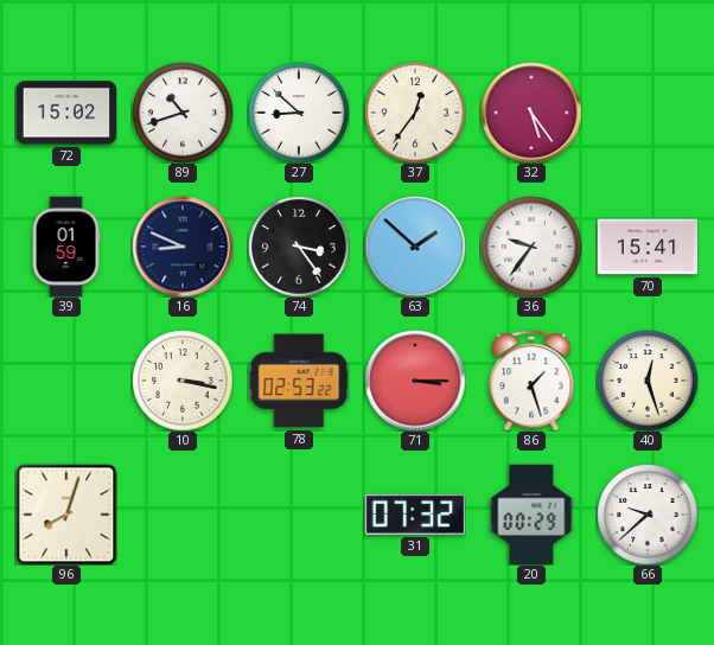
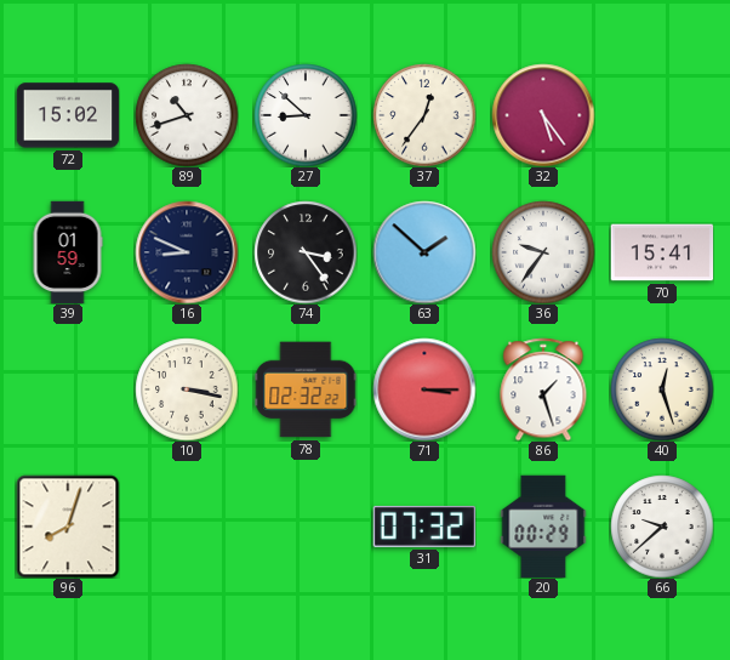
78: 02:53 -> 02:32 (306, 389)
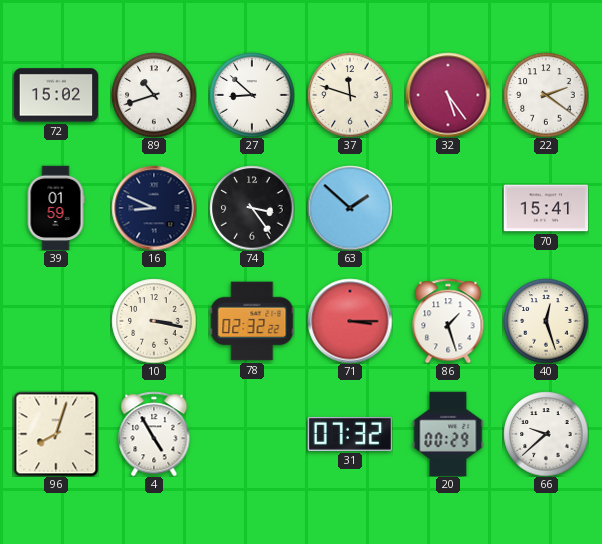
37: 12:36 -> 11:48 (350, 95)
22: none -> 2:21 (546, 95)
36: 9:36 -> none (543, 252)
4: none -> 4:55 (154, 434)
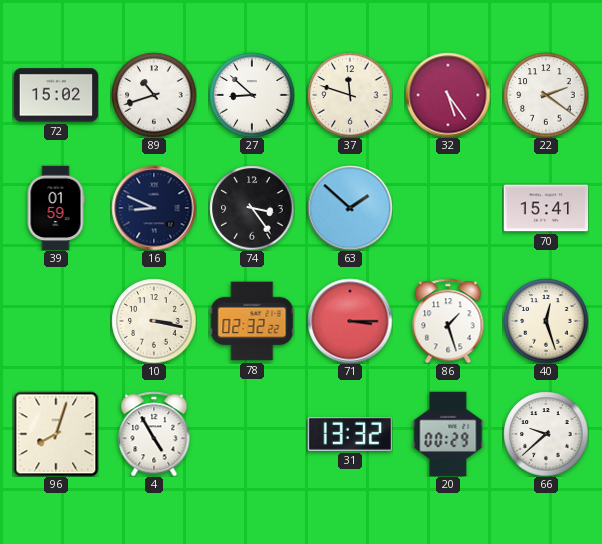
31: 07:32 -> 13:32 (350, 434)
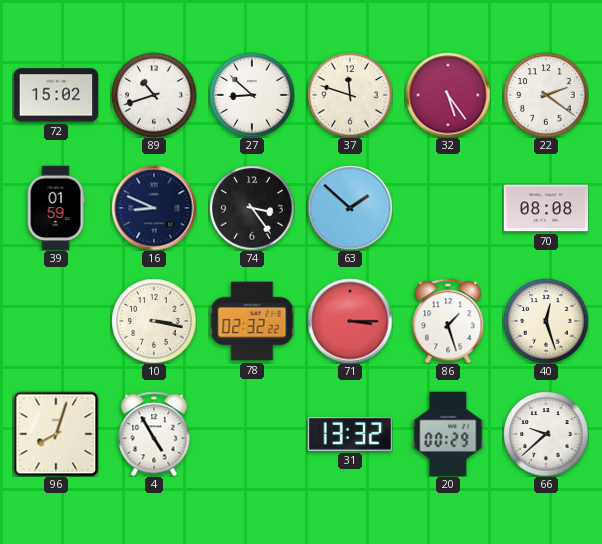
70: 15:41 -> 08:08 (546, 208)
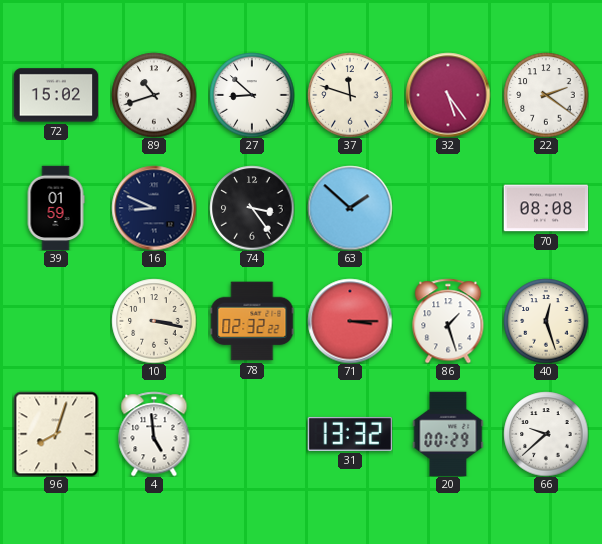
4: 4:55 -> 4:59 (154, 434)
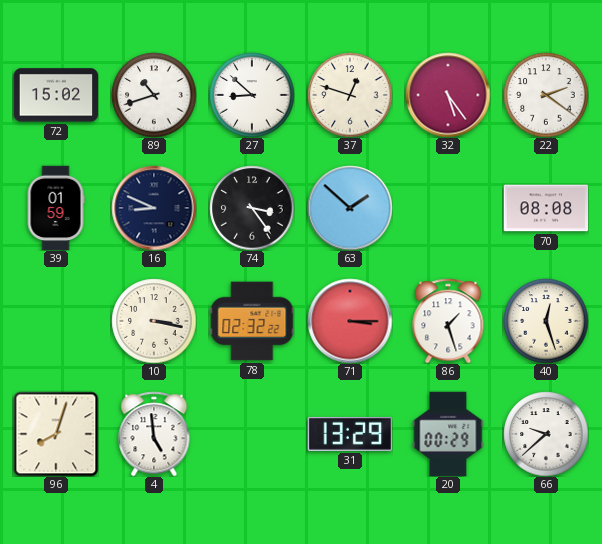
37: 11:48 -> 12:48 (350, 95)
31: 13:32 -> 13:29 (350, 434)
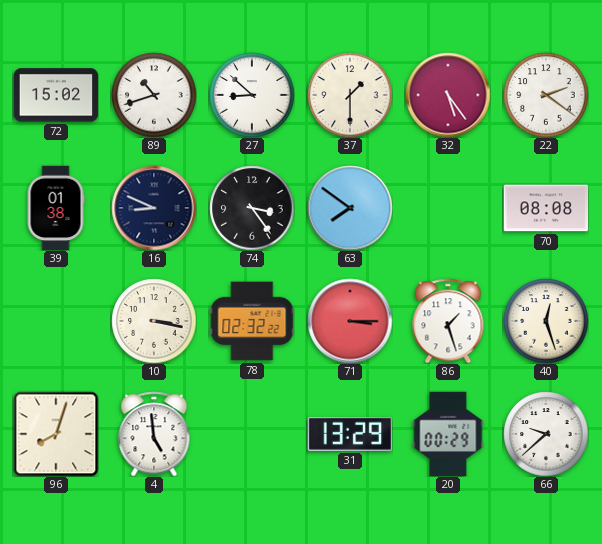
37: 12:48 -> 1:30 (350, 95)
39: 01:59 -> 01:38 (56, 208)
63: 1:52 -> 7:51 (350, 208)
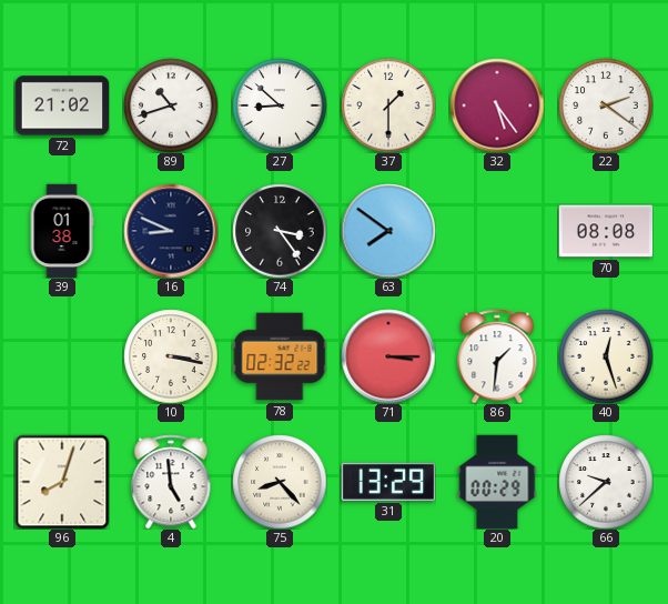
72: 15:02 -> 21:02 (62, 105)
86: 1:27 -> 1:31 (497, 356)
75: none -> 8:23 (280, 482)
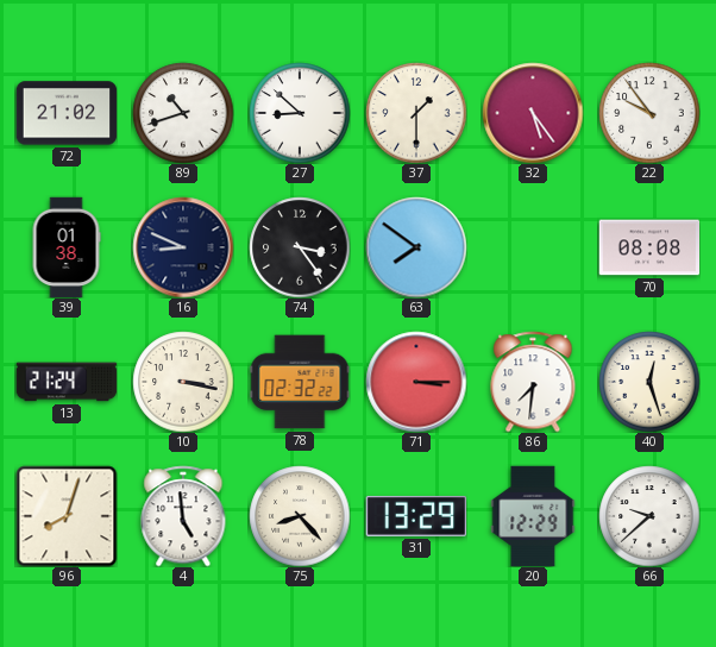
22: 2:21 -> 9:54 (649, 113)
13: none -> 21:24 (67, 382)
86: 1:31 -> 7:31 (533, 382)
20: 00:29 -> 12:29 (533, 516)
